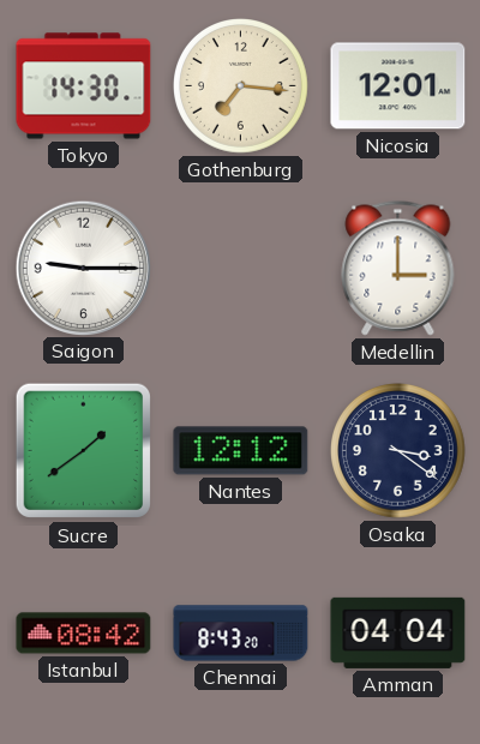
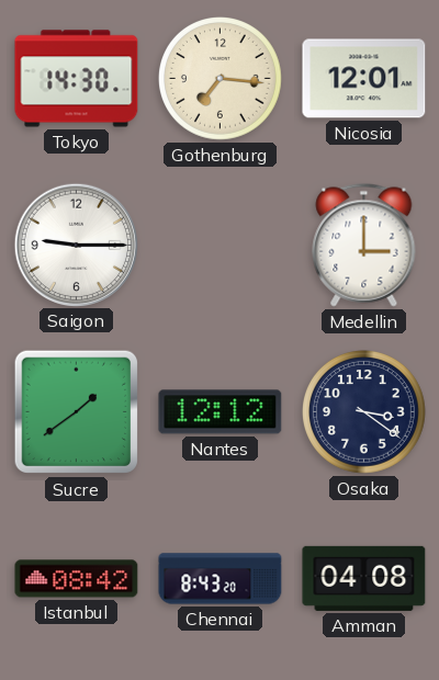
Amman: 04:04 -> 04:08 (364, 578)
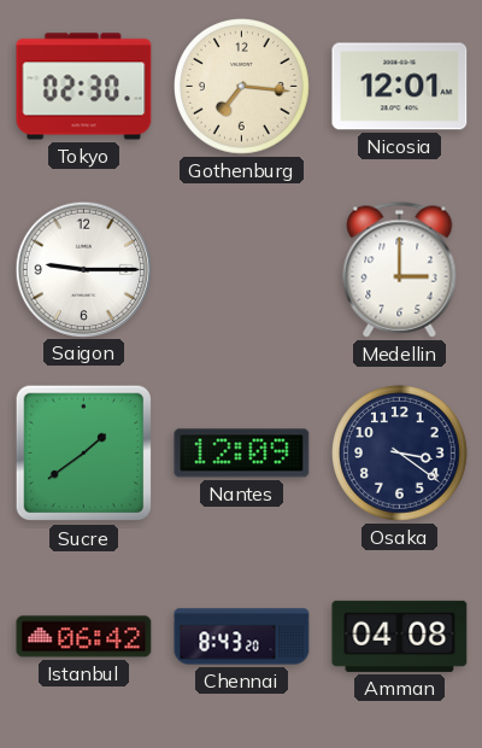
Tokyo: 14:30 -> 02:30 (84, 87)
Nantes: 12:12 -> 12:09 (242, 454)
Istanbul: 08:42 -> 06:42 (84, 637)
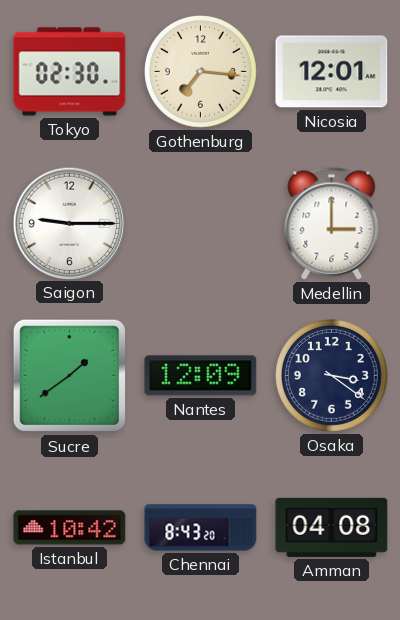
Istanbul: 06:42 -> 10:42 (70, 528)
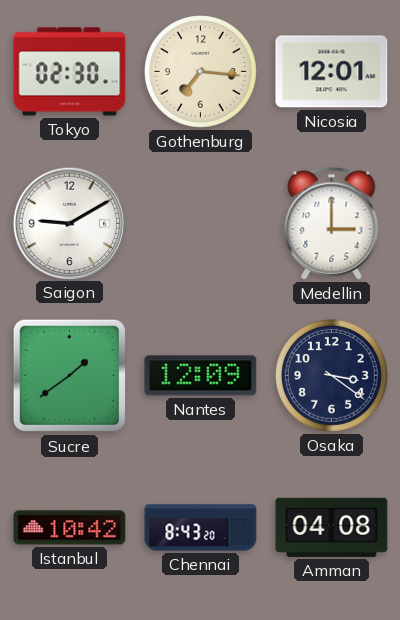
Saigon: 9:15 -> 9:10 (69, 223)
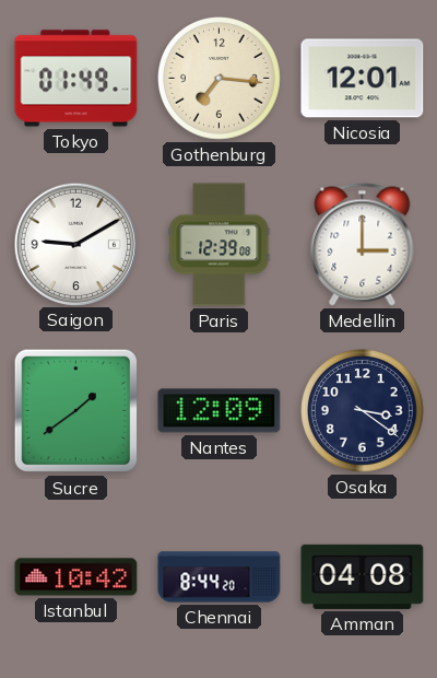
Tokyo: 02:30 -> 01:49 (76, 79)
Paris: none -> 12:39 (220, 245)
Chennai: 8:43 -> 8:44 (220, 577)
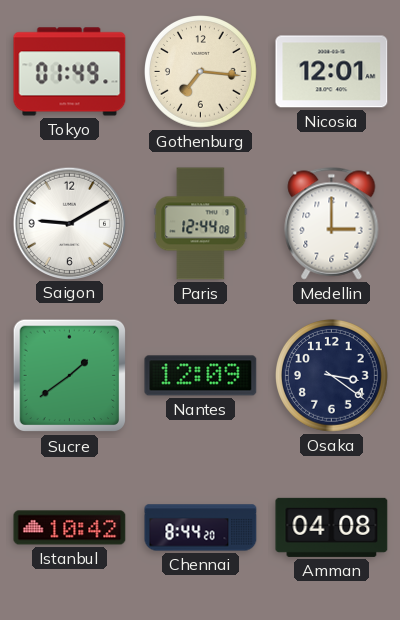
Paris: 12:39 -> 12:44 (201, 224)
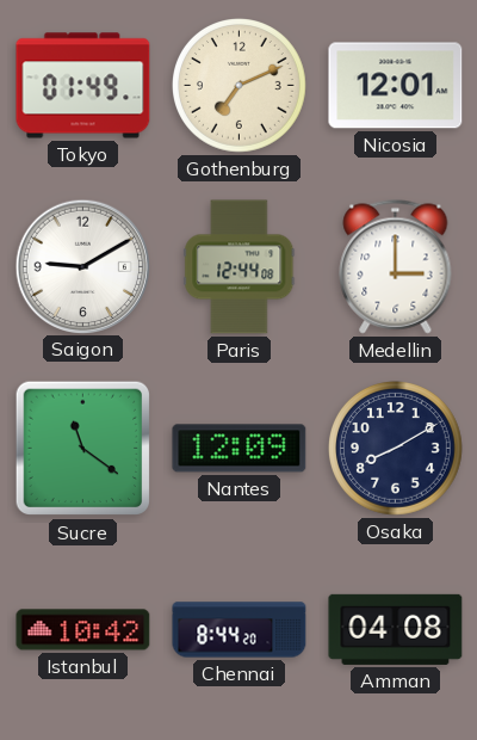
Gothenburg: 7:16 -> 7:11 (240, 86)
Sucre: 1:39 -> 11:21 (83, 449)
Osaka: 3:21 -> 8:10 (396, 449)
